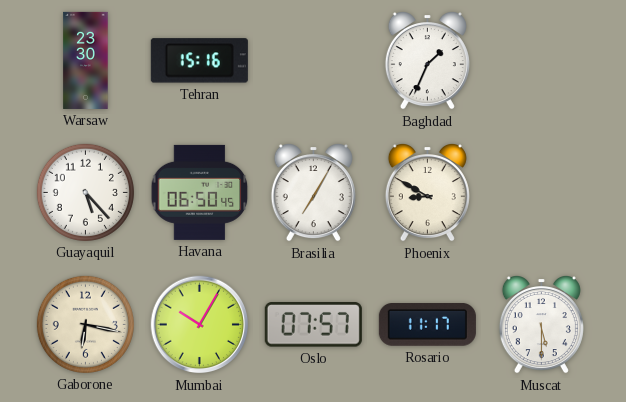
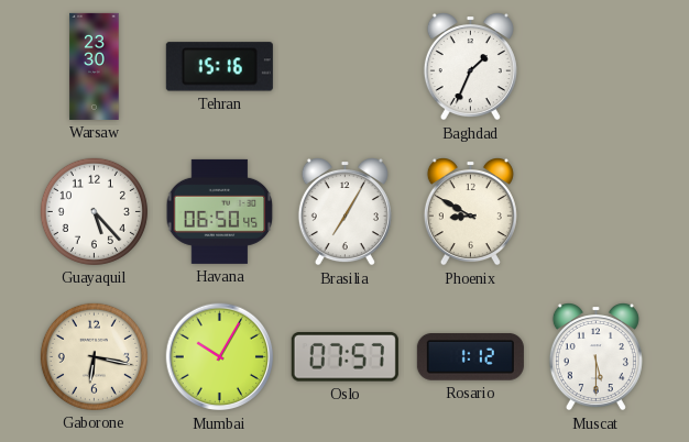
Rosario: 11:17 -> 1:12 (470, 357)
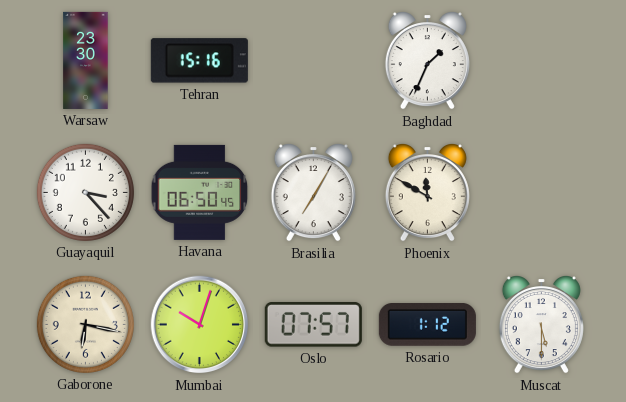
Guayaquil: 5:23 -> 3:23 (85, 192)
Phoenix: 8:50 -> 11:50 (427, 193)
Mumbai: 10:05 -> 10:03 (200, 325)
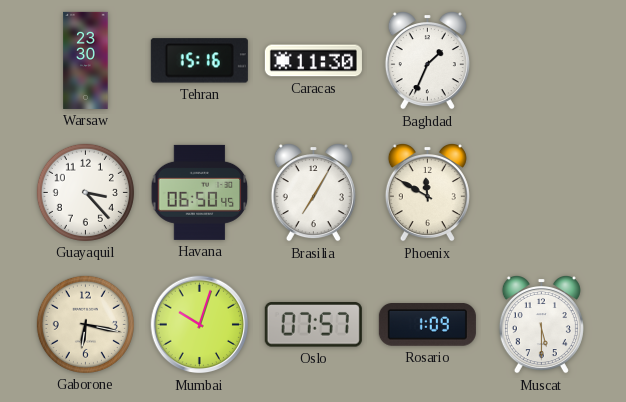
Caracas: none -> 11:30 (313, 61)
Rosario: 1:12 -> 1:09 (427, 325)
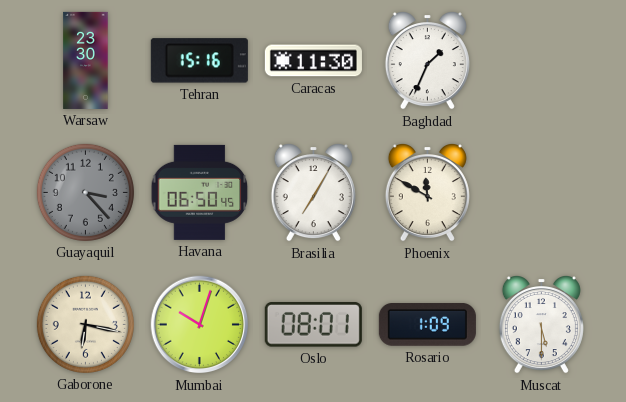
Guayaquil dial: white -> grey (85, 192)
Oslo: 07:57 -> 08:01 (313, 325)
